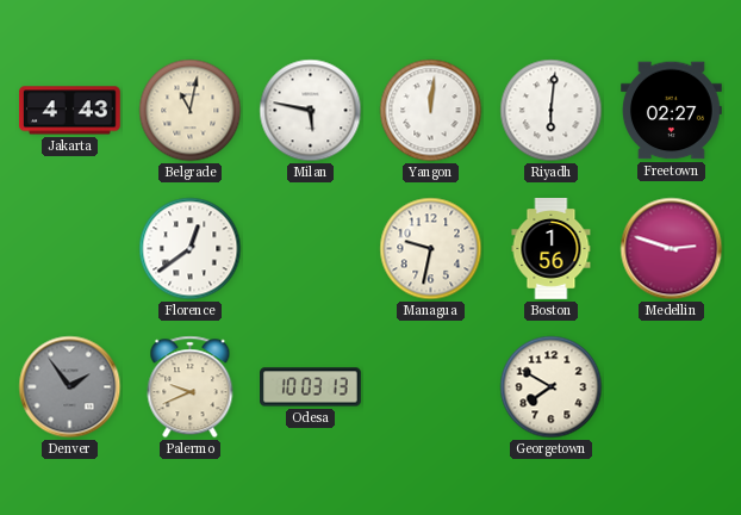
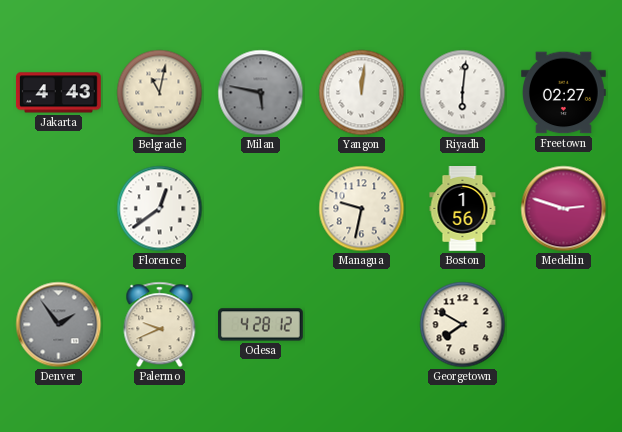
Milan dial: white -> grey (261, 93)
Odesa: 10:03 -> 4:28 (261, 325)
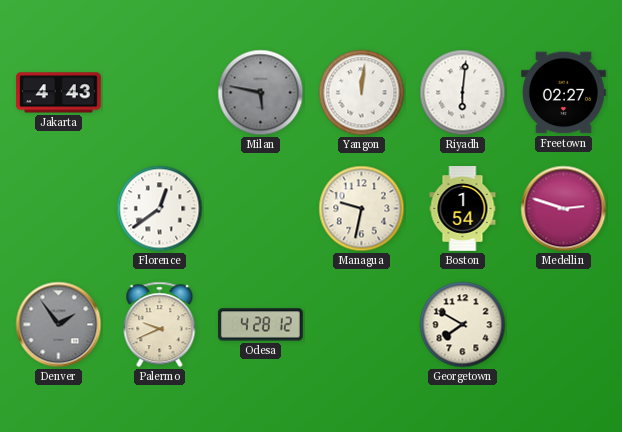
Belgrade: 11:02 -> none (160, 93)
Boston: 1:56 -> 1:54 (463, 209)
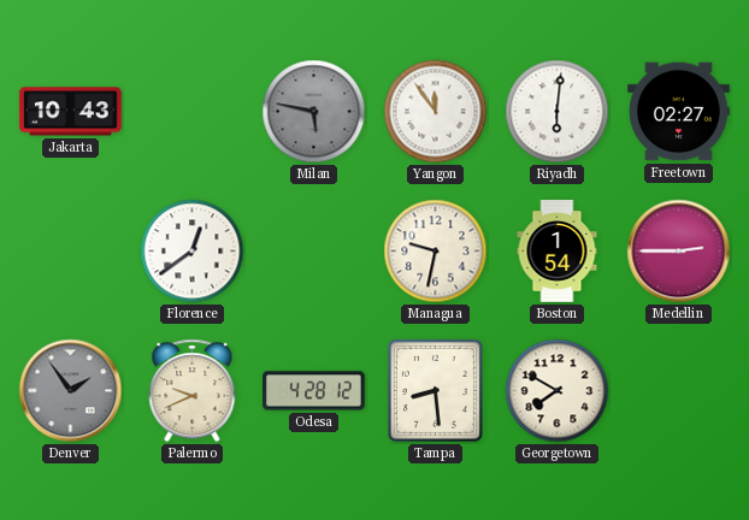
Jakarta: 4:43 -> 10:43 (71, 112)
Yangon: 12:01 -> 11:54 (436, 112)
Medellin: 2:48 -> 2:45 (679, 252)
Tampa: none -> 8:29 (435, 390)
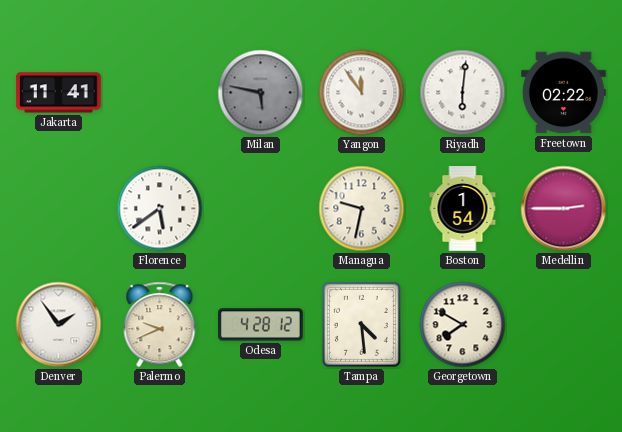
Jakarta: 10:43 -> 11:41 (59, 93)
Freetown: 02:27 -> 02:22 (564, 93)
Florence: 12:39 -> 5:39 (160, 209)
Denver dial: grey -> white (59, 325)
Tampa: 8:29 -> 4:29 (361, 324)
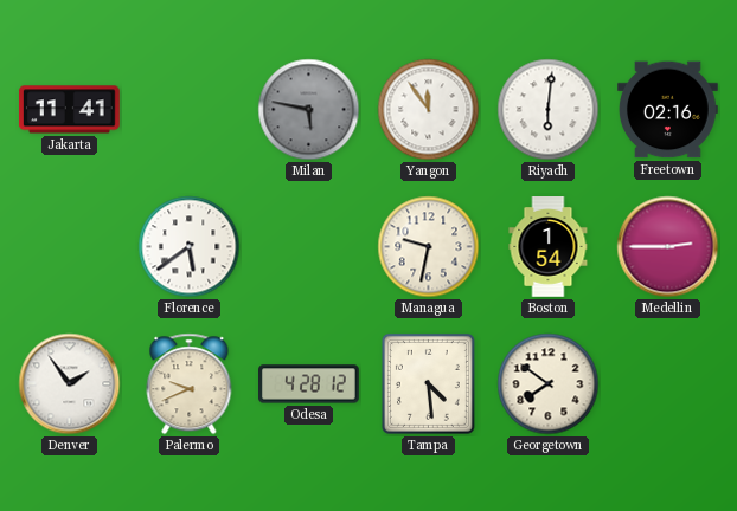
Freetown: 02:22 -> 02:16 (668, 110)
Georgetown: 7:50 -> 7:51 (549, 384)
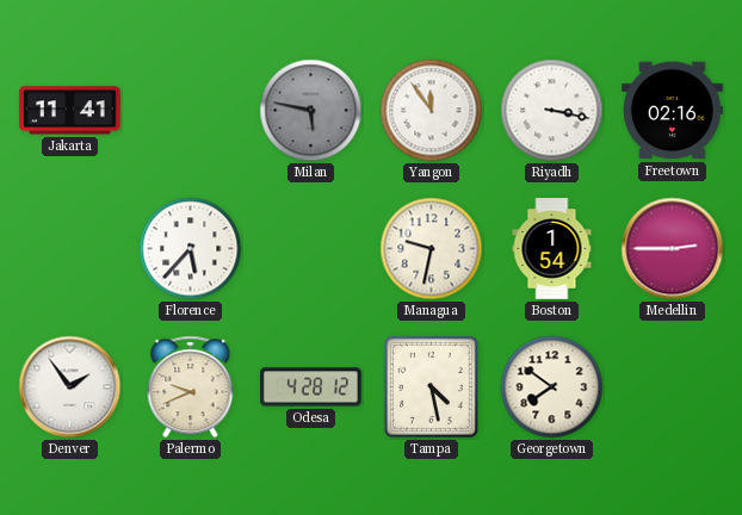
Riyadh: 6:01 -> 3:17 (552, 111)
Florence: 5:39 -> 5:37 (191, 249)
Tampa: 4:29 -> 4:28 (431, 386)
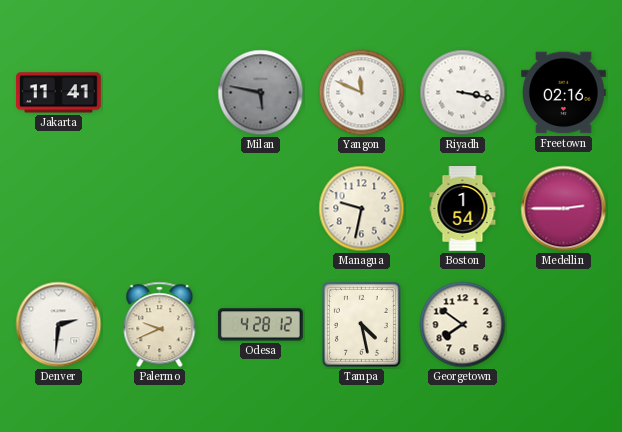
Yangon: 11:54 -> 11:49 (362, 93)
Florence: 5:37 -> none (191, 249)
Denver: 1:54 -> 2:31 (59, 325)
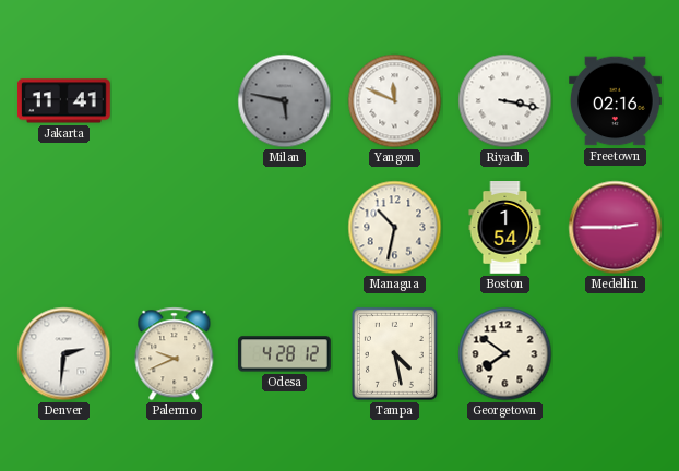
Managua: 9:32 -> 10:32 (395, 228)
